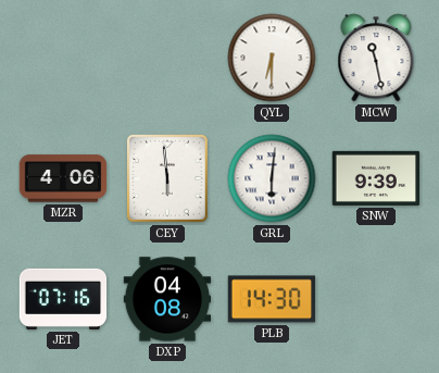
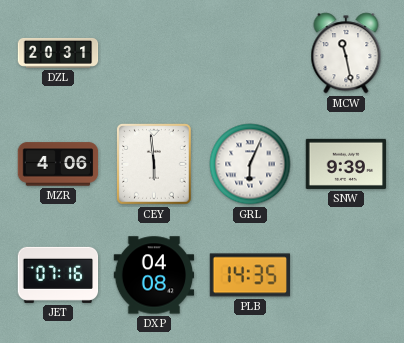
DZL: none -> 20:31 (58, 53)
QYL: 6:30 -> none (272, 58)
GRL: 6:01 -> 6:04 (250, 164)
PLB: 14:30 -> 14:35 (250, 275)
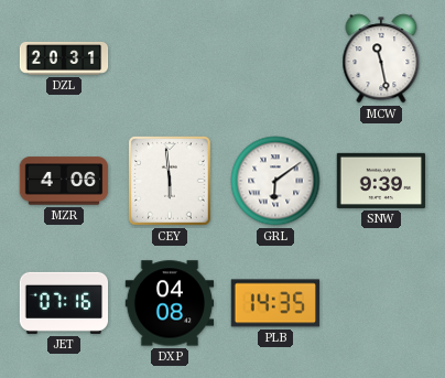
GRL: 6:04 -> 6:09 (275, 181)
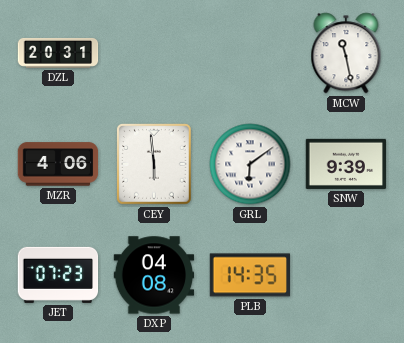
JET: 07:16 -> 07:23 (58, 275)
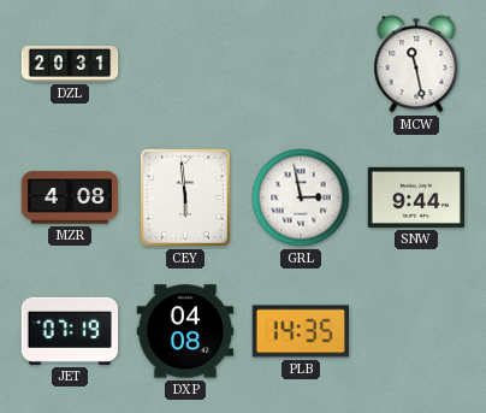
MZR: 4:06 -> 4:08 (70, 197)
GRL: 6:09 -> 2:58 (301, 197)
SNW: 9:39 -> 9:44 (416, 197)
JET: 07:23 -> 07:19 (70, 331)
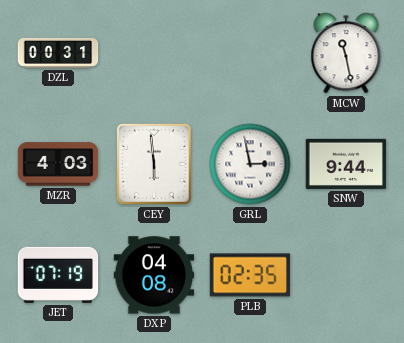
DZL: 20:31 -> 00:31 (58, 53)
MZR: 4:08 -> 4:03 (58, 164)
PLB: 14:35 -> 02:35 (250, 275)
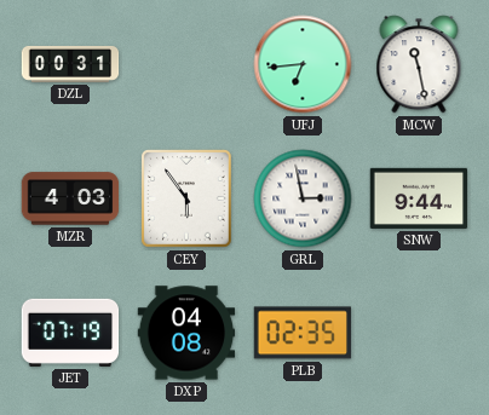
UFJ: none -> 6:44 (303, 64)
CEY: 5:59 -> 5:54 (188, 198)
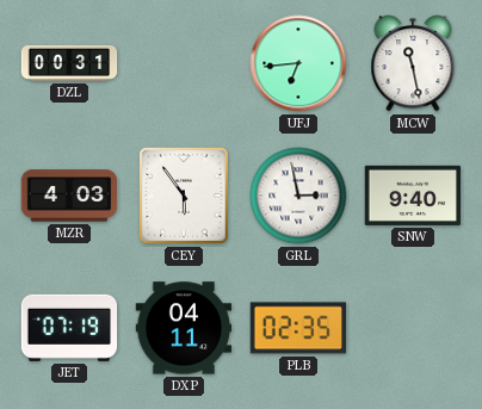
SNW: 9:44 -> 9:40 (413, 196)
DXP: 04:08 -> 04:11 (184, 328)
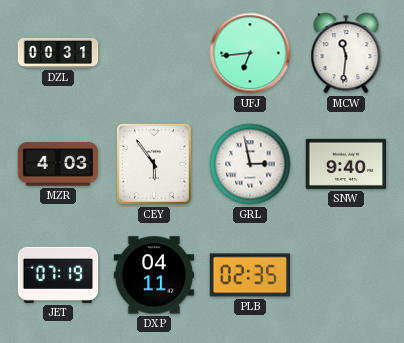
MCW: 11:28 -> 11:31 (346, 53)
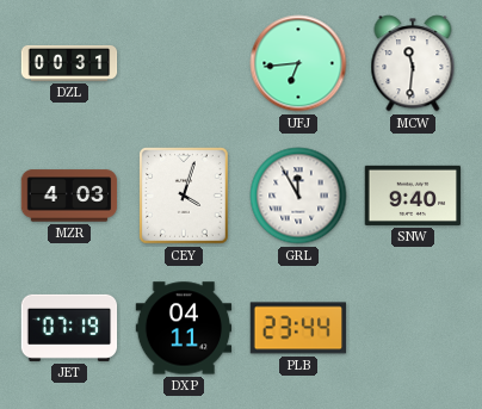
CEY: 5:54 -> 4:03 (185, 196)
GRL: 2:58 -> 11:55 (298, 196)
PLB: 02:35 -> 23:44 (298, 328)
